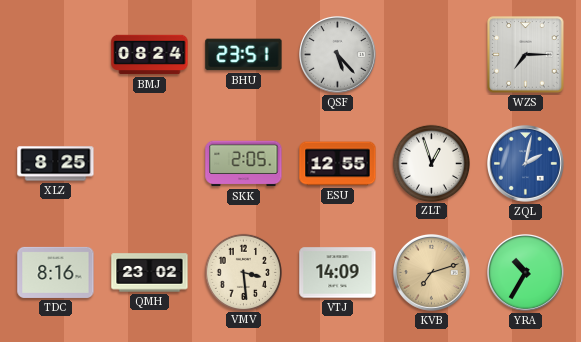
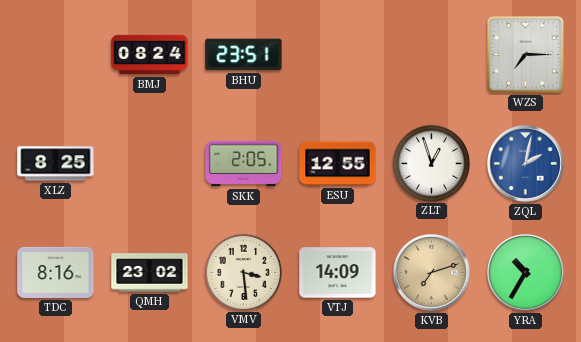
QSF: 5:23 -> none (338, 55)
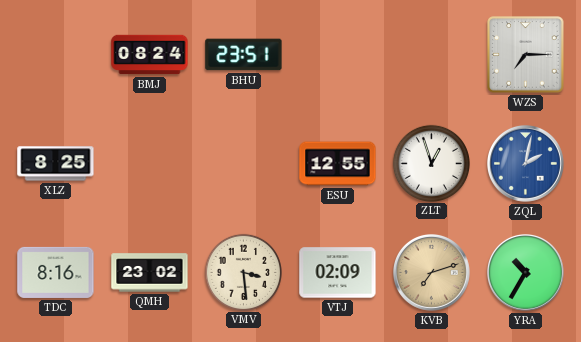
SKK: 2:05 -> none (244, 164)
VTJ: 14:09 -> 02:09 (338, 273)
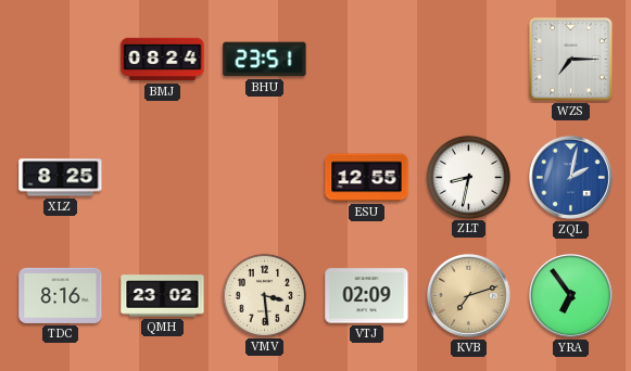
ZLT: 12:57 -> 8:32 (468, 177)
YRA: 10:35 -> 6:54 (571, 296)
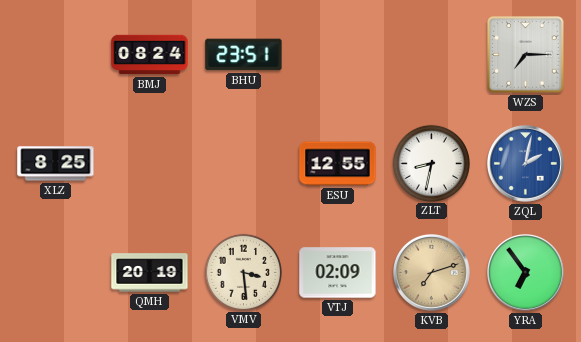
TDC: 8:16 -> none (61, 295)
QMH: 23:02 -> 20:19 (150, 273)
